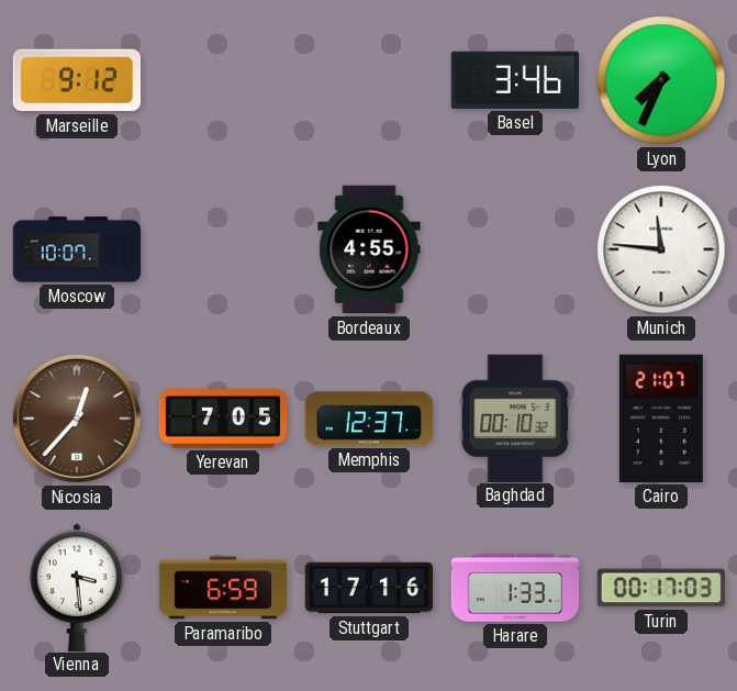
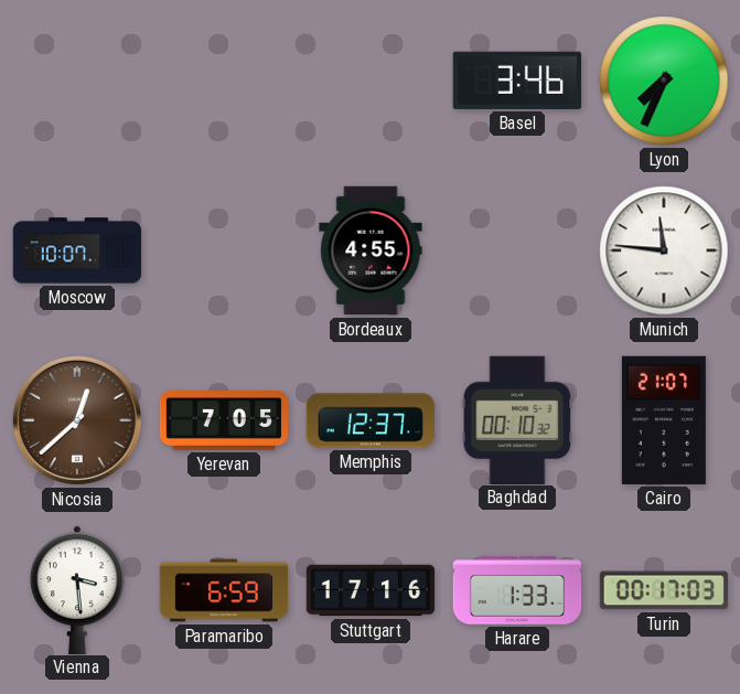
Marseille: 9:12 -> none (77, 80)
Nicosia: 12:37 -> 12:38 (77, 420)
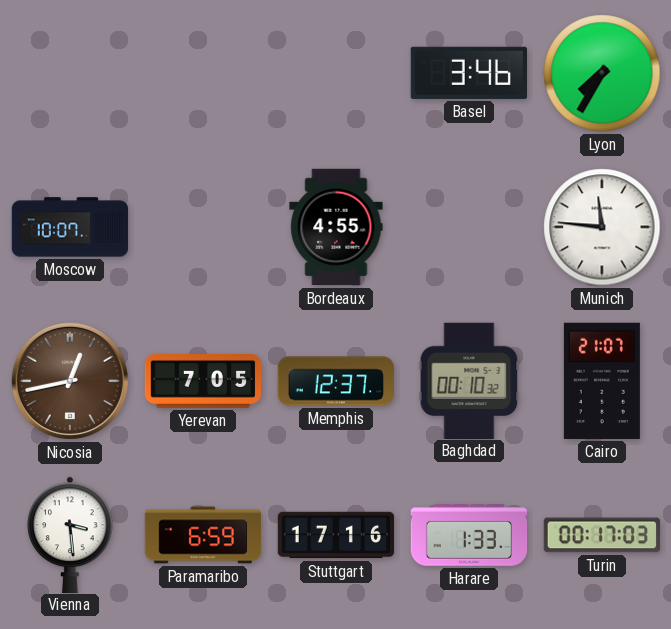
Lyon: 7:34 -> 7:35 (602, 73)
Nicosia: 12:38 -> 12:43 (70, 381)
